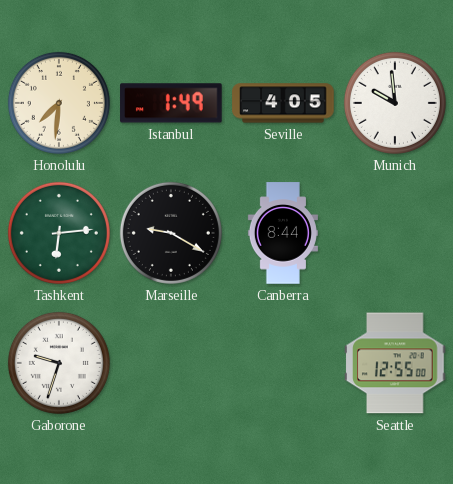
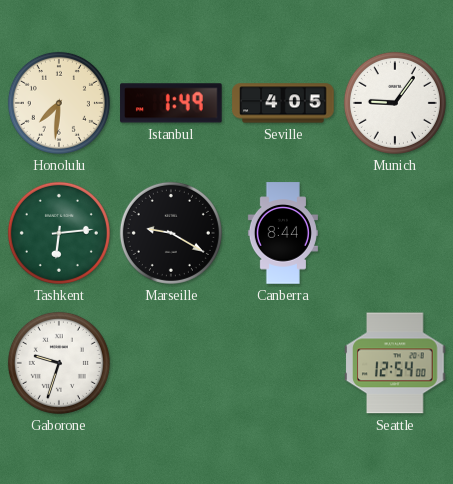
Munich: 9:59 -> 9:06 (395, 103)
Seattle: 12:55 -> 12:54 (395, 363)
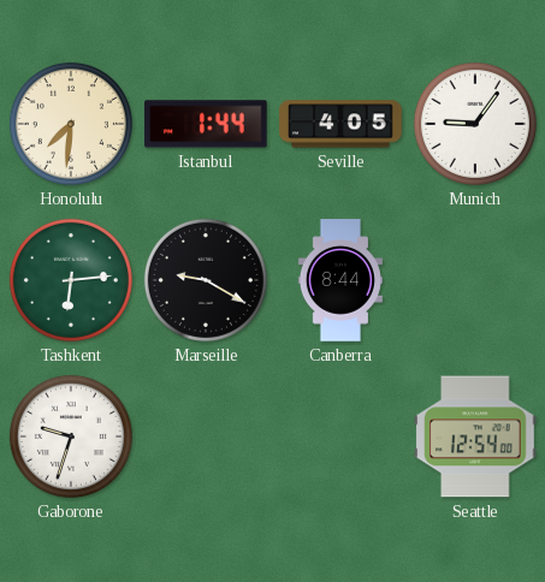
Istanbul: 1:49 -> 1:44 (206, 124)
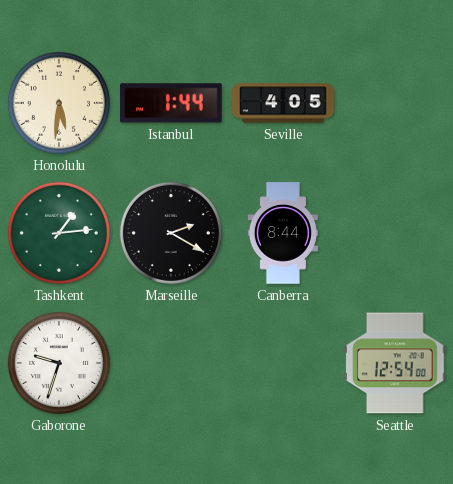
Honolulu: 7:31 -> 5:31 (59, 103)
Munich: 9:06 -> none (475, 124)
Tashkent: 6:14 -> 1:14 (59, 233)
Marseille: 9:20 -> 2:20 (171, 233)
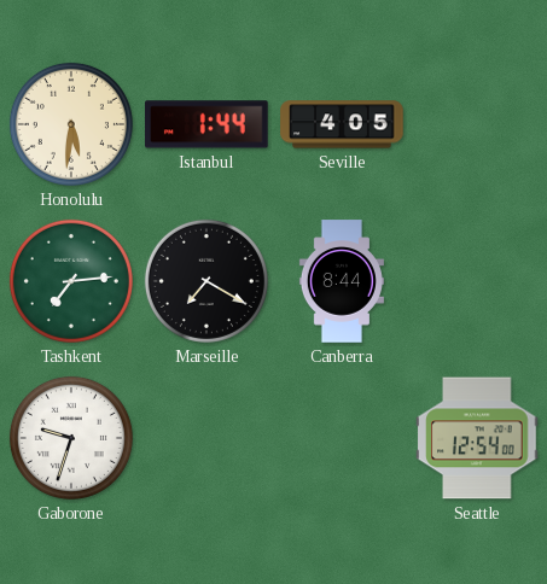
Tashkent: 1:14 -> 7:14 (71, 281)
Marseille: 2:20 -> 7:20 (206, 281)
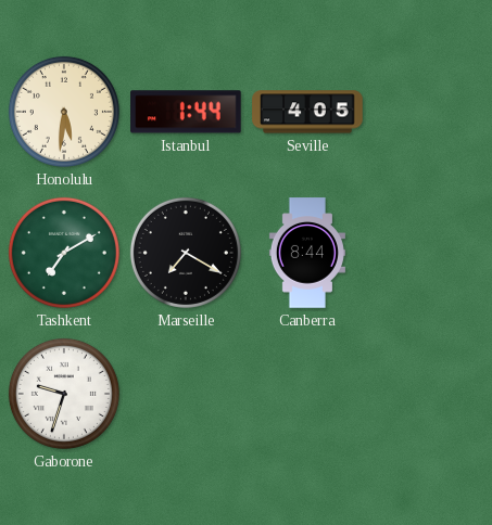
Tashkent: 7:14 -> 7:10 (64, 253)
Seattle: 12:54 -> none (477, 438)
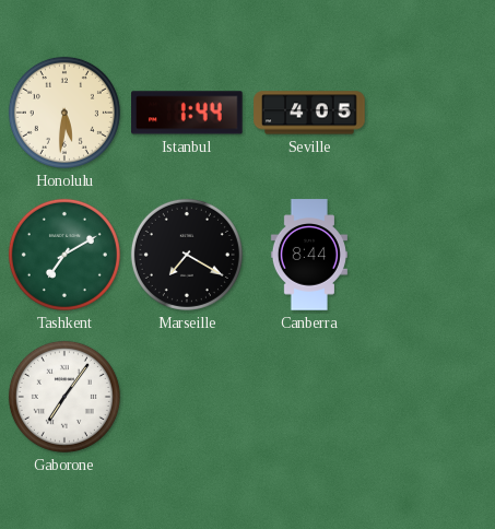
Gaborone: 9:33 -> 7:06 (64, 397)
